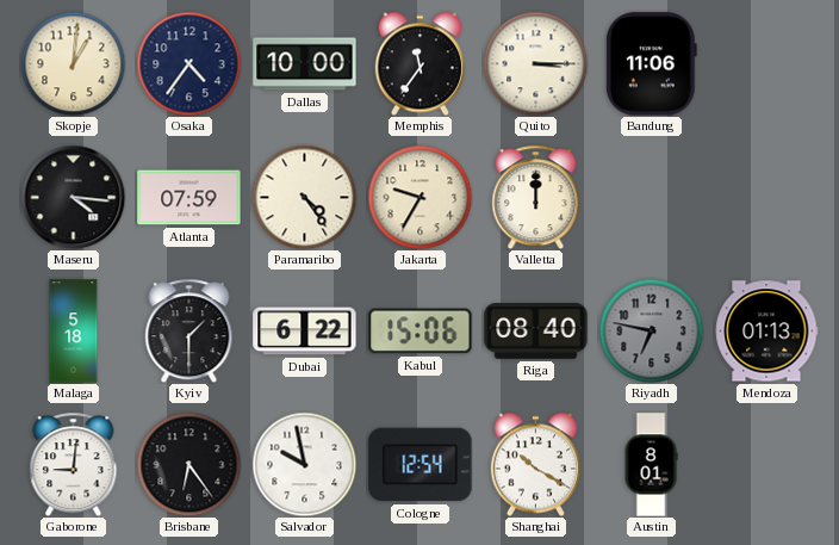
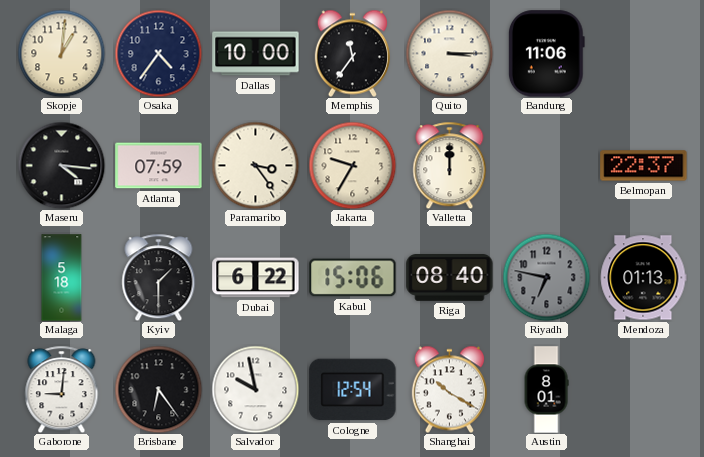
Paramaribo: 4:24 -> 3:24 (255, 165)
Belmopan: none -> 22:37 (644, 166)
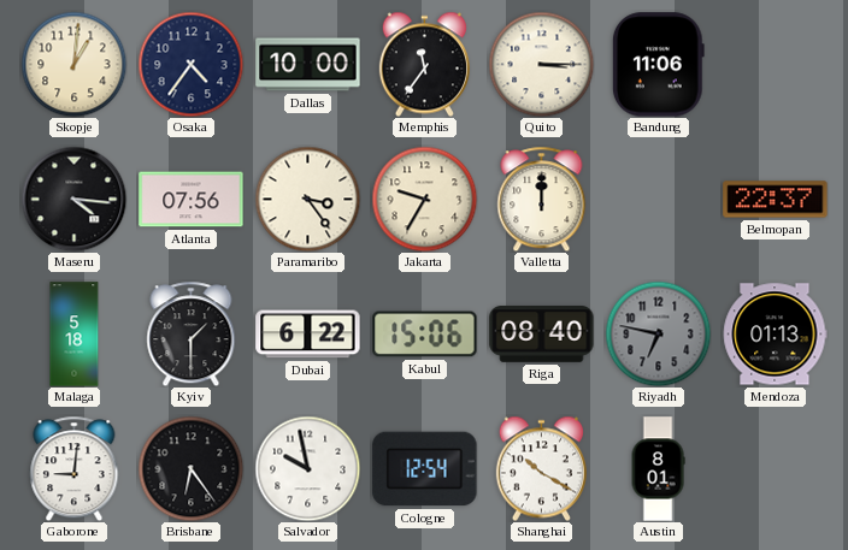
Atlanta: 07:59 -> 07:56 (192, 200)
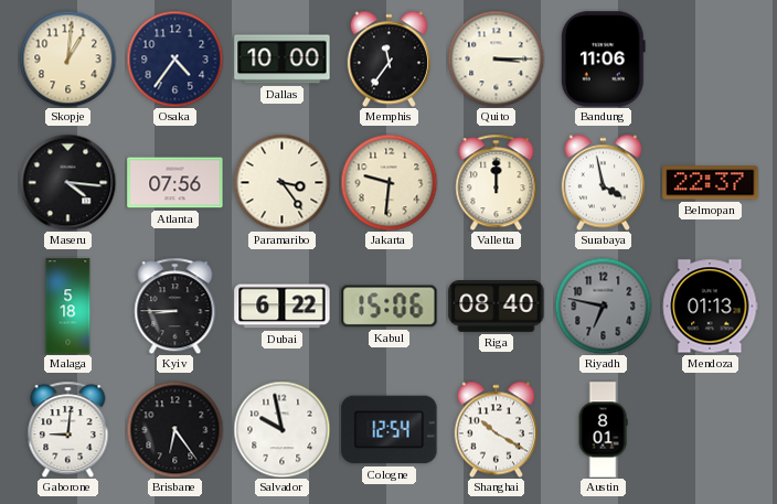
Jakarta: 9:35 -> 9:31 (388, 182)
Surabaya: none -> 3:58 (603, 182)
Kyiv: 1:30 -> 8:45 (175, 305)
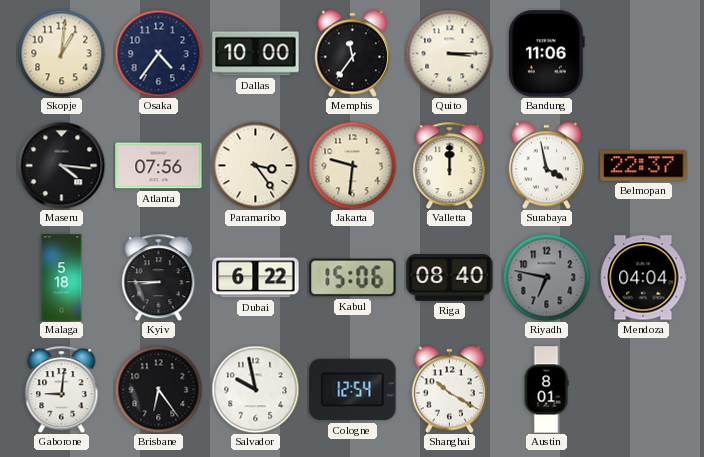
Mendoza: 01:13 -> 04:04 (643, 278)
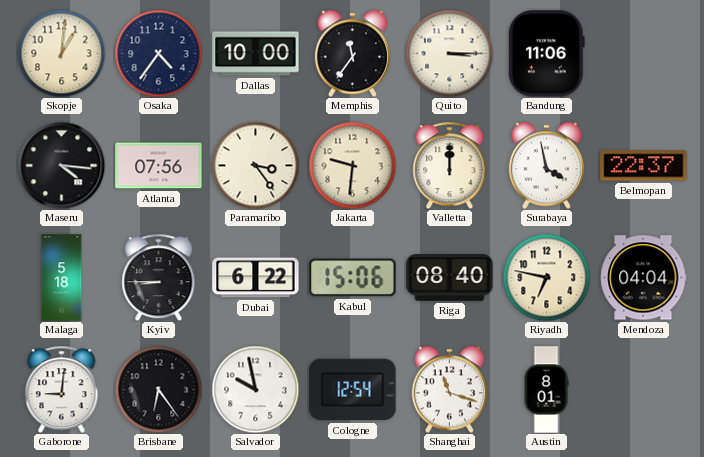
Riyadh dial: grey -> cream (546, 277)
Shanghai: 10:20 -> 11:18 (449, 389)
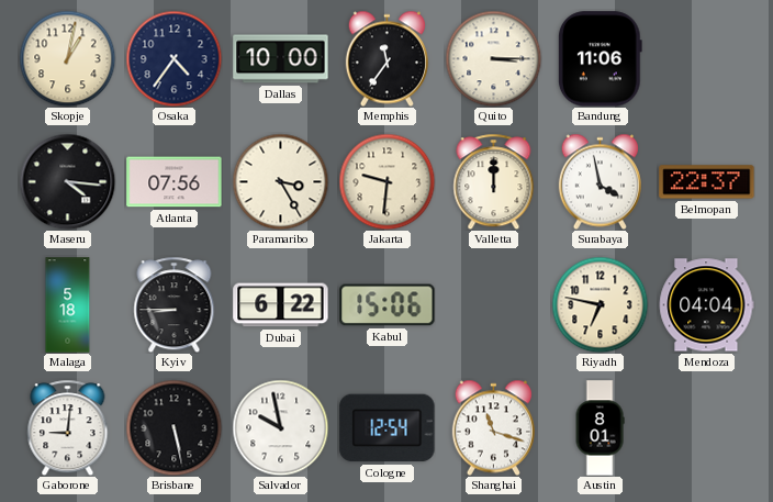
Skopje: 1:01 -> 1:02 (67, 58)
Paramaribo: 3:24 -> 3:25 (280, 181)
Riga: 08:40 -> none (450, 278)
Brisbane: 6:24 -> 5:28 (173, 427)
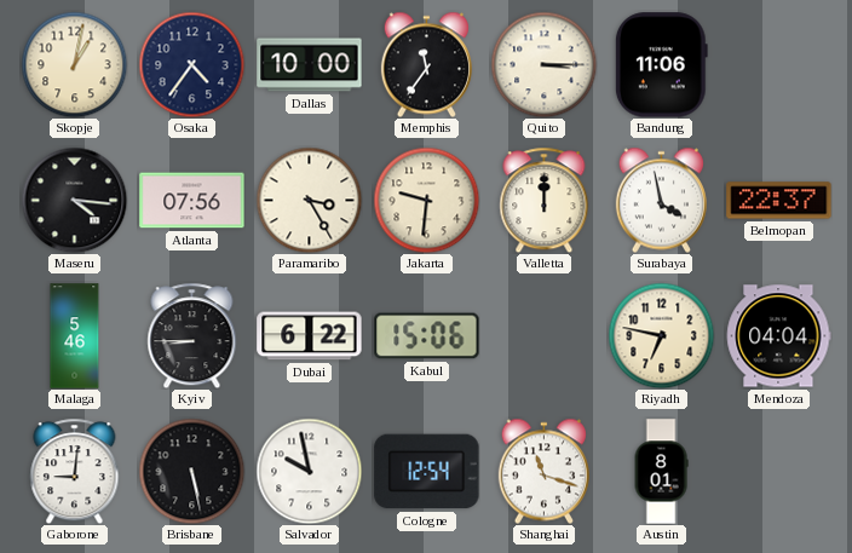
Malaga: 5:18 -> 5:46 (75, 336)
